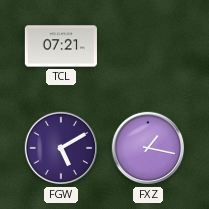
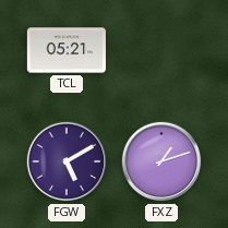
TCL: 07:21 -> 05:21 (67, 50)
FXZ: 1:17 -> 1:12 (161, 161)
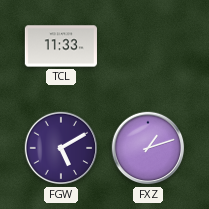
TCL: 05:21 -> 11:33 (61, 46)
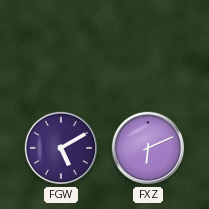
TCL: 11:33 -> none (61, 46)
FXZ: 1:12 -> 6:11 (148, 148)
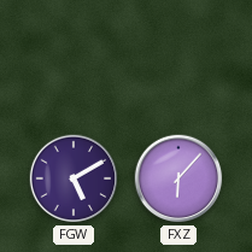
FXZ: 6:11 -> 6:07 (178, 178)
